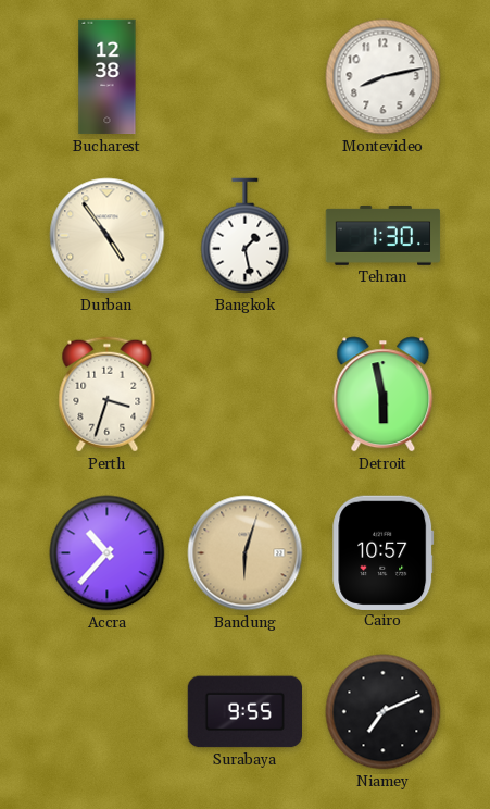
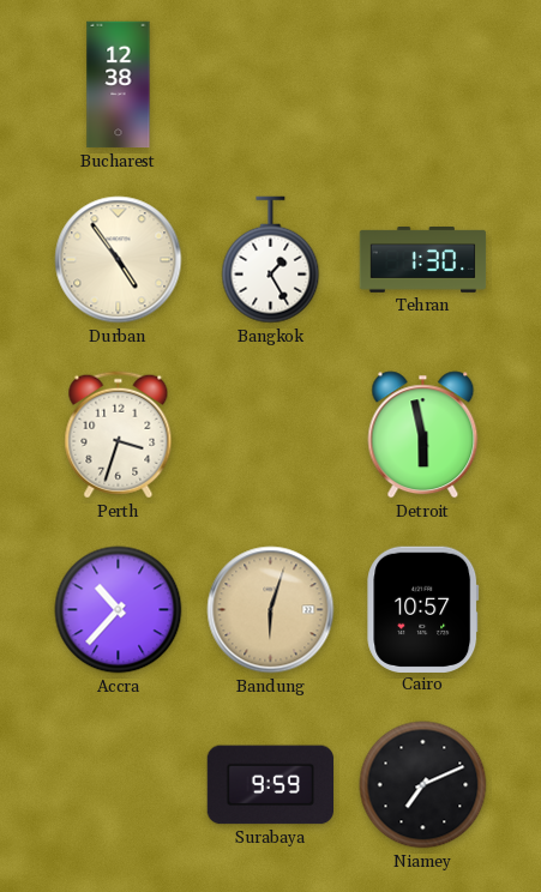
Montevideo: 8:13 -> none (384, 77)
Bangkok: 1:28 -> 1:25 (271, 260)
Surabaya: 9:55 -> 9:59 (270, 785)
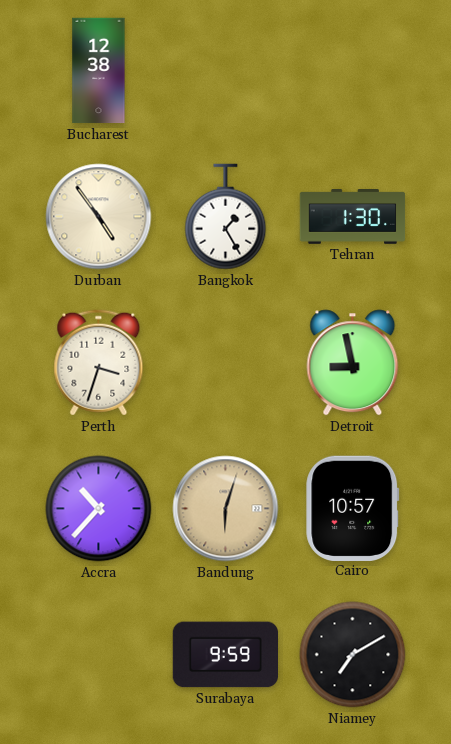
Detroit: 5:58 -> 8:58 (353, 363)
Niamey: 7:11 -> 7:10 (353, 655)
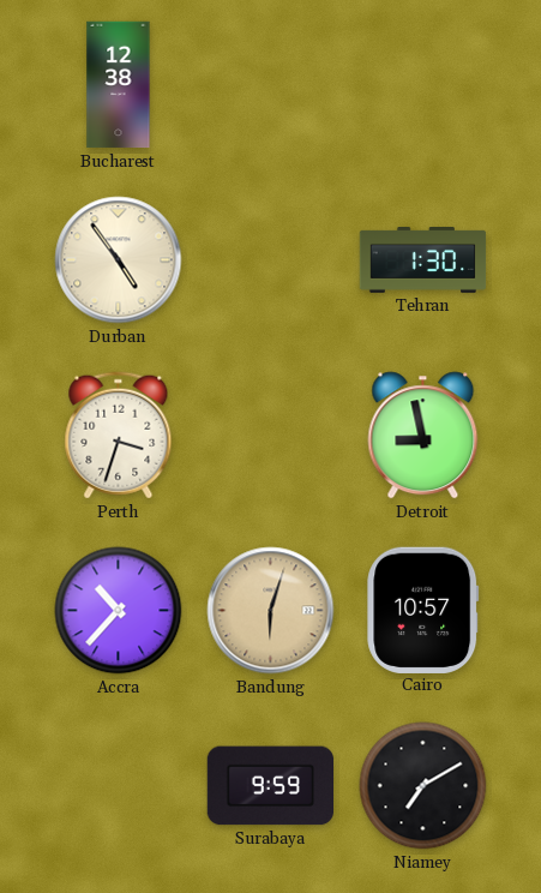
Bangkok: 1:25 -> none (226, 217)
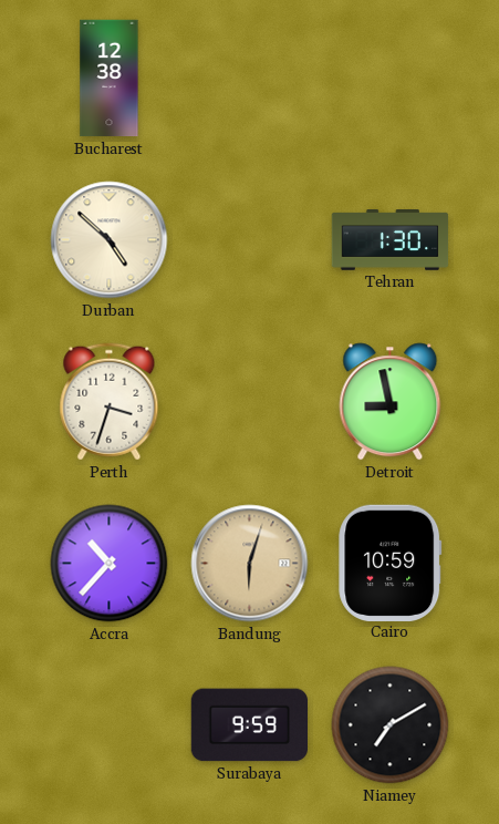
Durban: 4:54 -> 4:52 (110, 240)
Cairo: 10:57 -> 10:59 (391, 563)
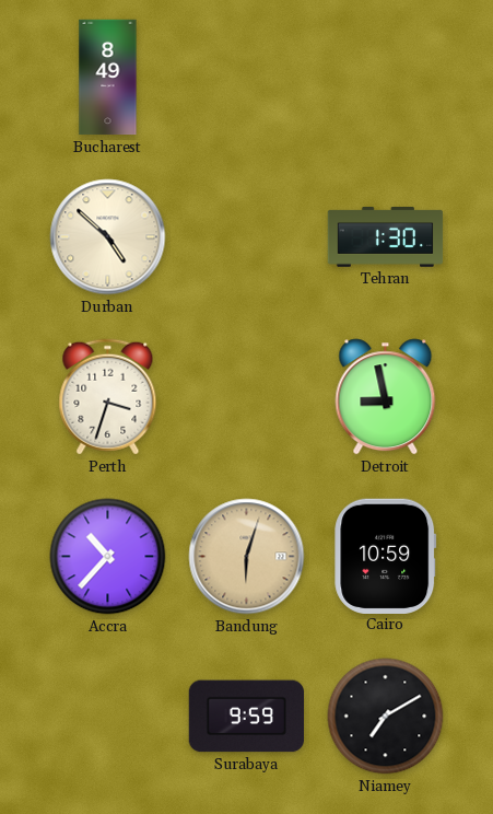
Bucharest: 12:38 -> 8:49 (108, 78)
